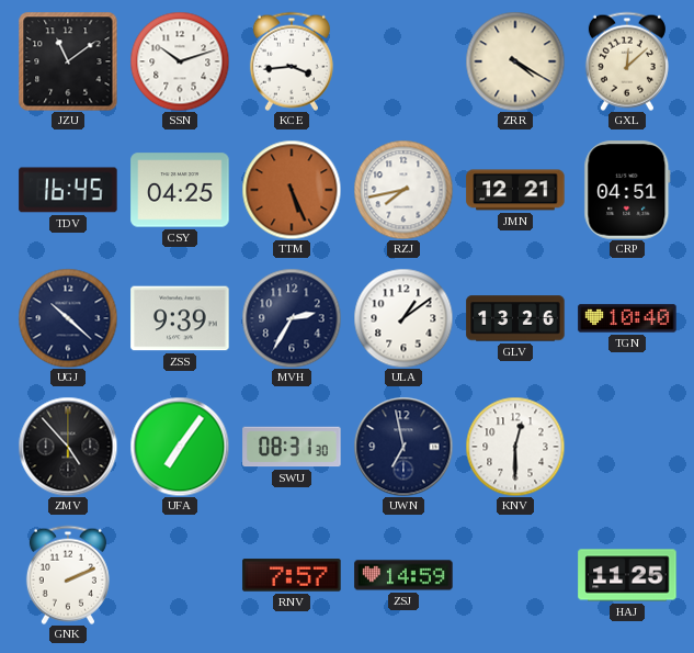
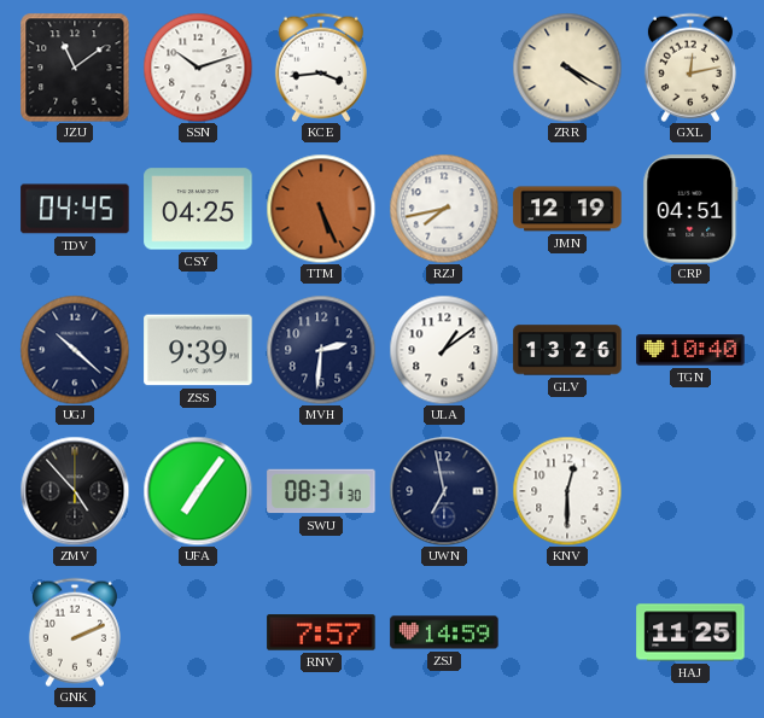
GXL: 12:08 -> 12:13 (690, 68)
TDV: 16:45 -> 04:45 (75, 209)
JMN: 12:21 -> 12:19 (567, 209)
MVH: 2:35 -> 2:31 (321, 350)
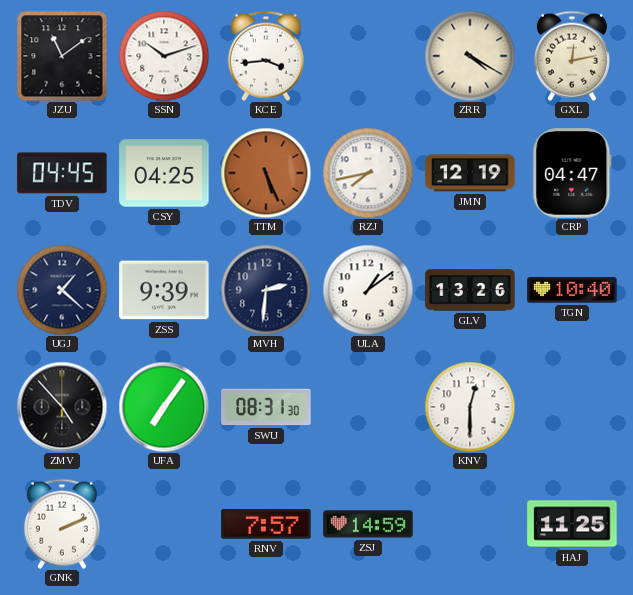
CRP: 04:51 -> 04:47 (572, 173)
UGJ: 10:22 -> 1:22 (62, 290)
UWN: 6:58 -> none (444, 491)
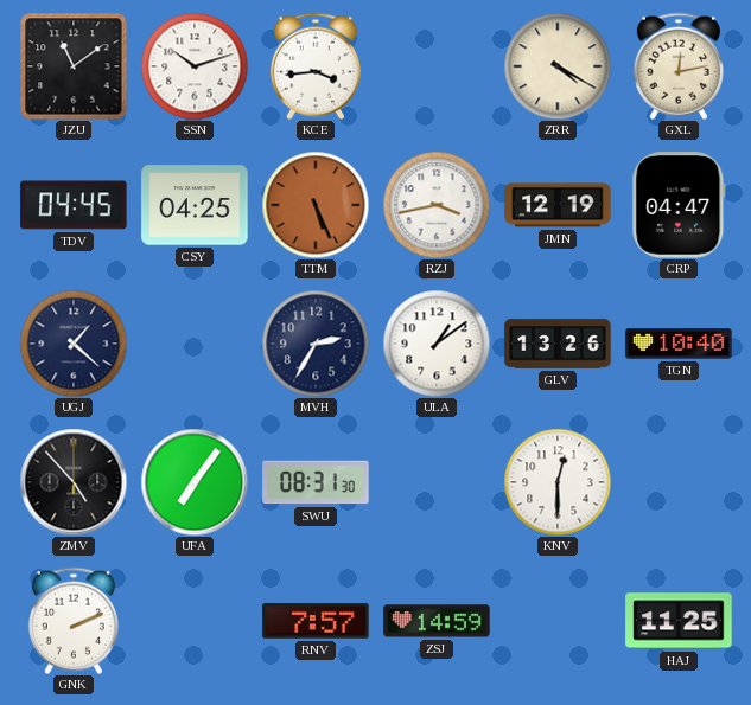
RZJ: 7:43 -> 3:43 (437, 205)
ZSS: 9:39 -> none (164, 290)
MVH: 2:31 -> 2:35 (316, 344)
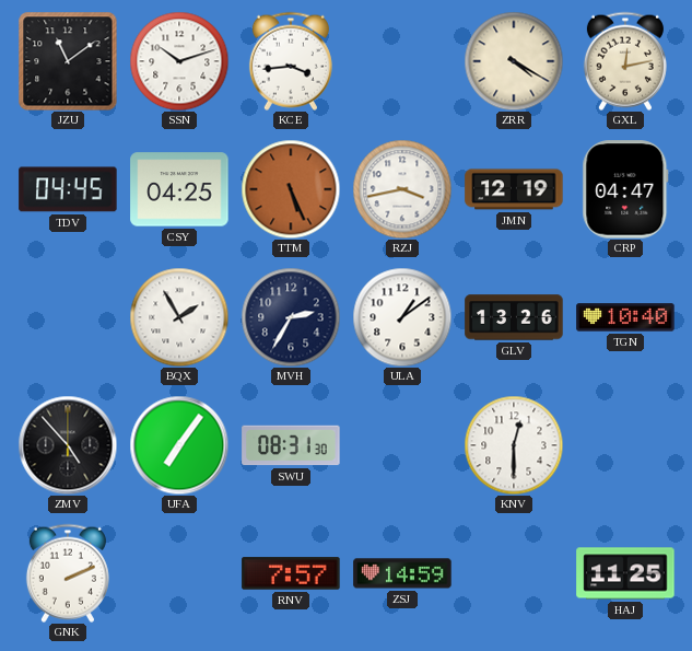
UGJ: 1:22 -> none (74, 344)
BQX: none -> 1:55 (179, 317)
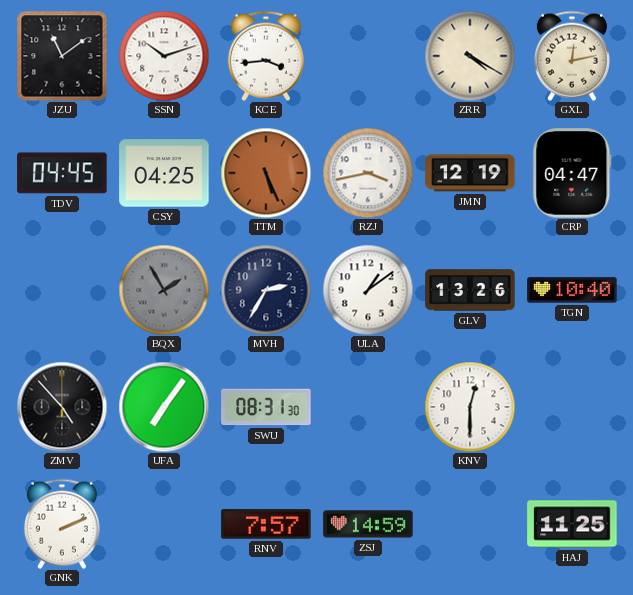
BQX dial: white -> grey (164, 290)
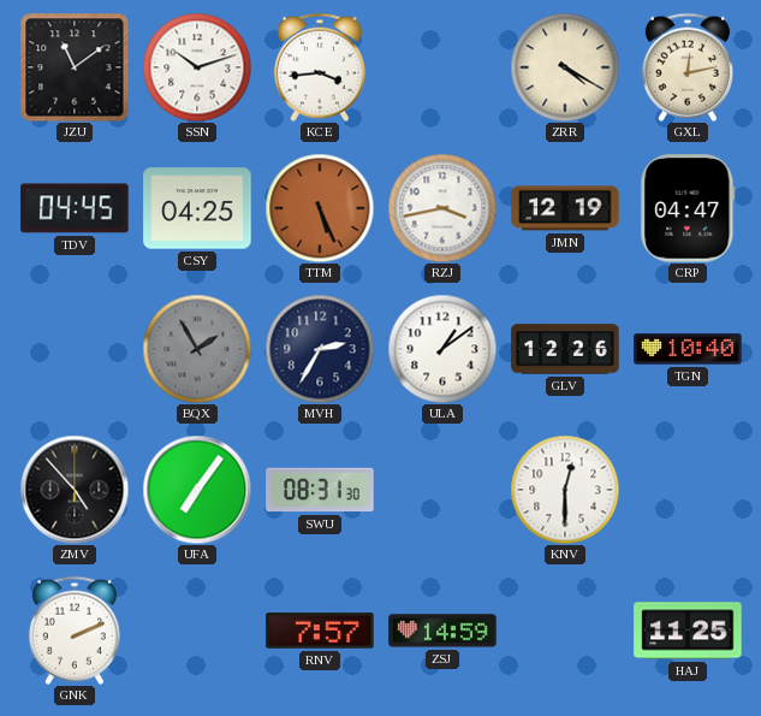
GLV: 13:26 -> 12:26 (565, 349)
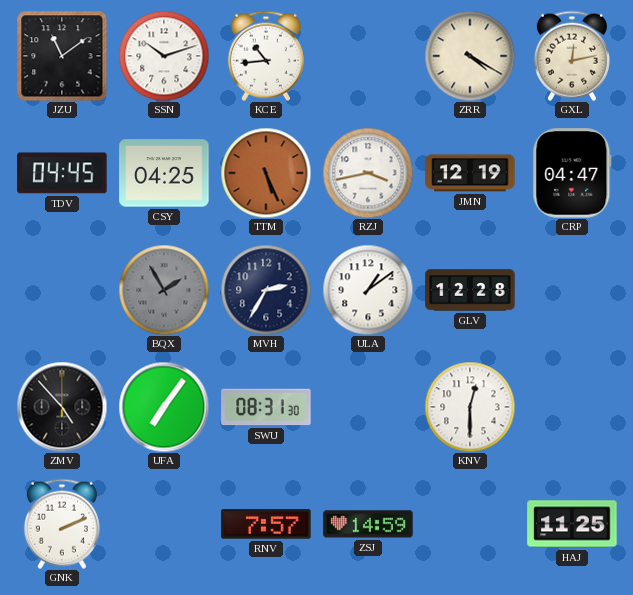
KCE: 3:44 -> 10:44 (266, 56)
GLV: 12:26 -> 12:28 (470, 290)
TGN: 10:40 -> none (688, 349)
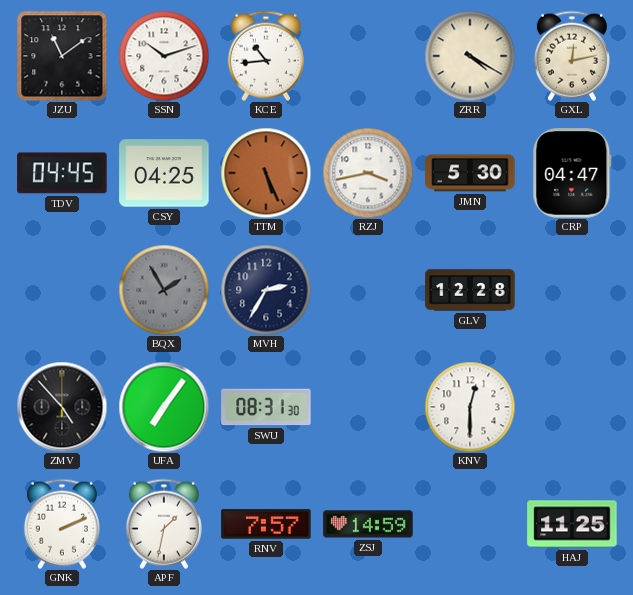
JMN: 12:19 -> 5:30 (470, 173)
ULA: 1:09 -> none (368, 290)
APF: none -> 1:32 (164, 524)
